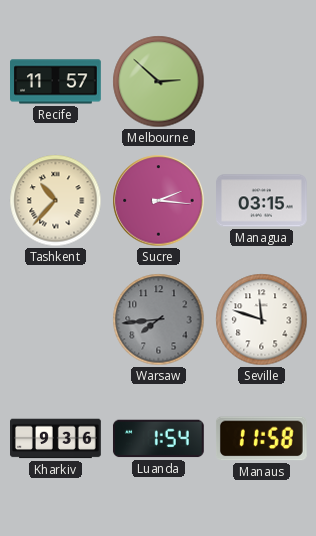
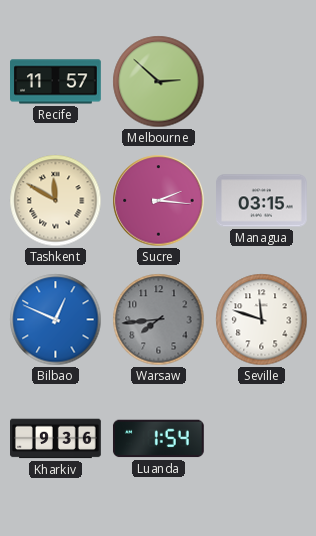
Tashkent: 10:37 -> 11:50 (56, 201)
Bilbao: none -> 12:49 (56, 320)
Manaus: 11:58 -> none (261, 439)
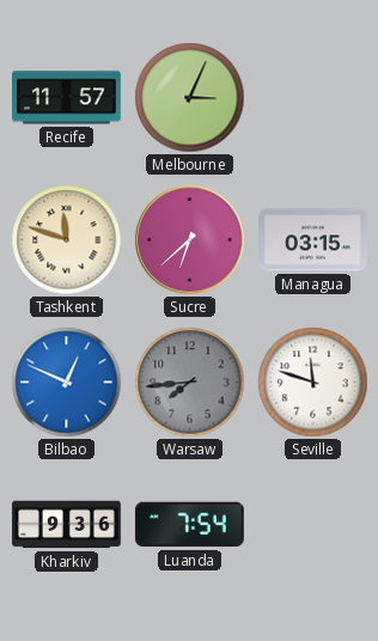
Melbourne: 2:52 -> 3:04 (190, 98)
Tashkent: 11:50 -> 11:48 (67, 240)
Sucre: 2:16 -> 6:38 (190, 240)
Luanda: 1:54 -> 7:54 (189, 525)
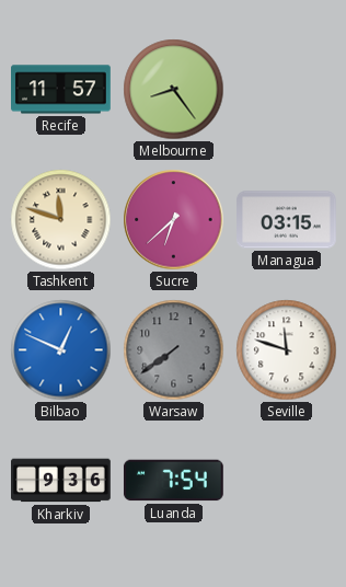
Melbourne: 3:04 -> 8:24 (174, 90)
Warsaw: 7:44 -> 7:39 (174, 350)
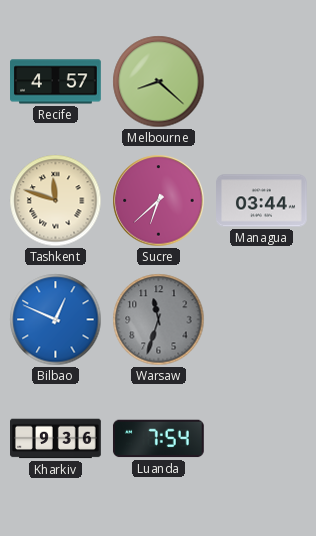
Recife: 11:57 -> 4:57 (56, 82)
Melbourne: 8:24 -> 8:22 (159, 82)
Managua: 03:15 -> 03:44 (262, 201)
Warsaw: 7:39 -> 11:33 (159, 320)
Seville: 11:48 -> none (287, 350)
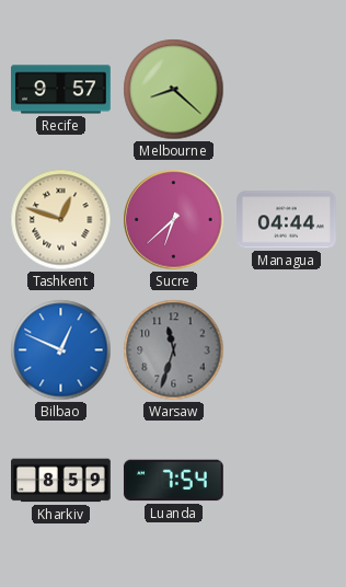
Recife: 4:57 -> 9:57 (61, 90)
Tashkent: 11:48 -> 12:48 (61, 220)
Managua: 03:44 -> 04:44 (287, 220)
Kharkiv: 9:36 -> 8:59 (61, 481)
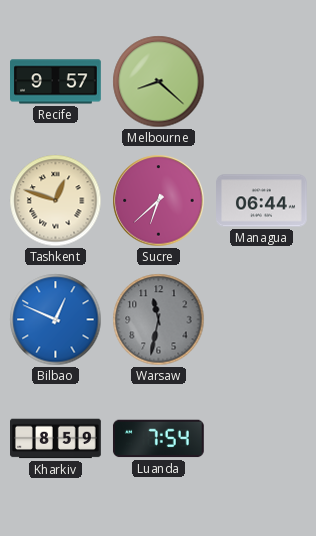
Managua: 04:44 -> 06:44 (262, 201)
Warsaw: 11:33 -> 11:32 (159, 320)
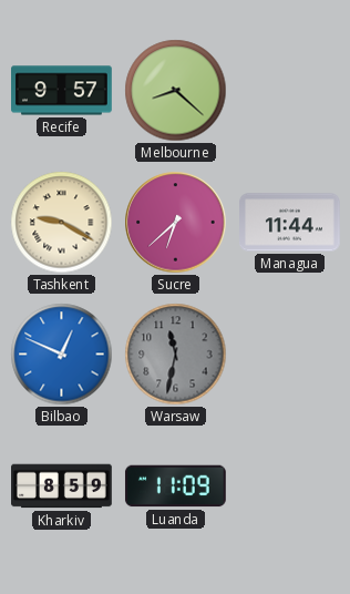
Tashkent: 12:48 -> 9:20 (62, 223)
Managua: 06:44 -> 11:44 (290, 223)
Luanda: 7:54 -> 11:09 (175, 487)
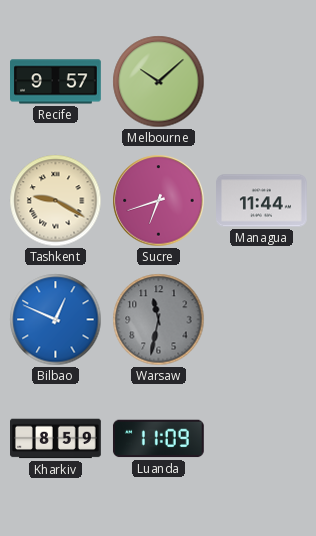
Melbourne: 8:22 -> 10:08 (159, 82)
Sucre: 6:38 -> 6:42 (159, 201)
